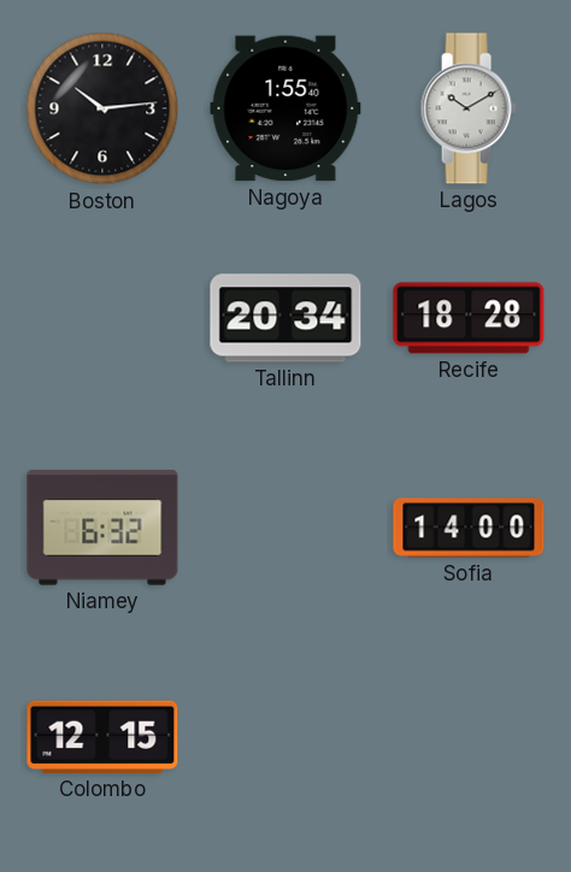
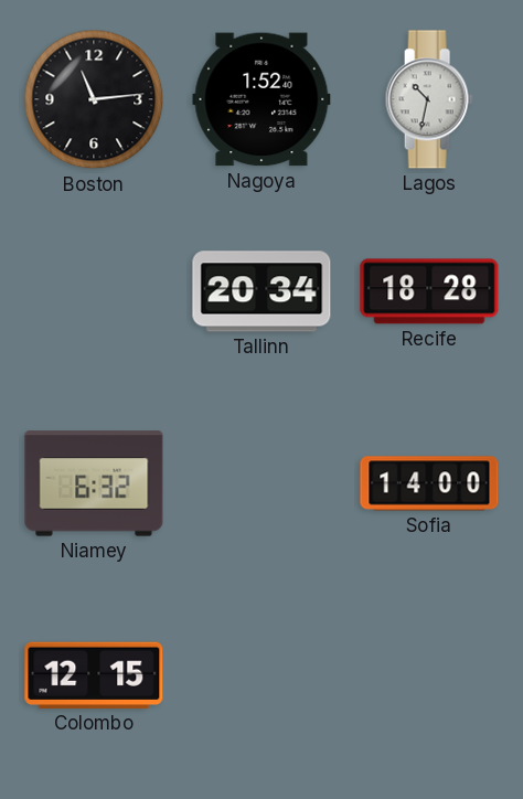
Boston: 10:14 -> 11:14 (94, 99)
Nagoya: 1:55 -> 1:52 (261, 99)
Lagos: 10:10 -> 10:32 (429, 99)
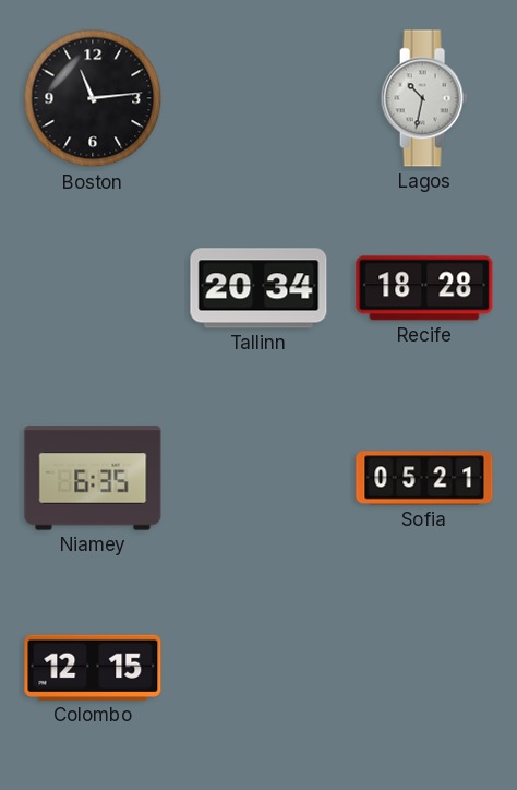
Nagoya: 1:52 -> none (261, 99)
Niamey: 6:32 -> 6:35 (93, 478)
Sofia: 14:00 -> 05:21 (424, 478)
